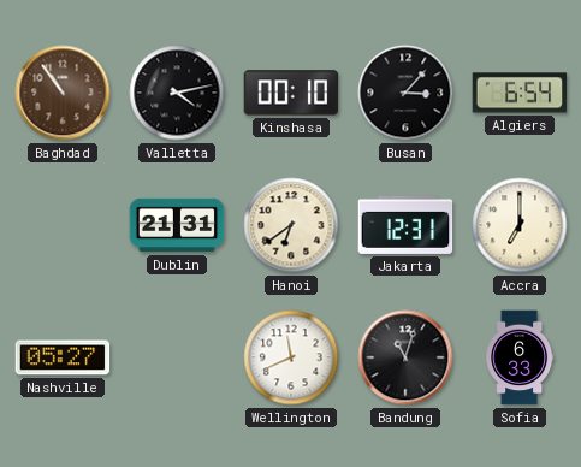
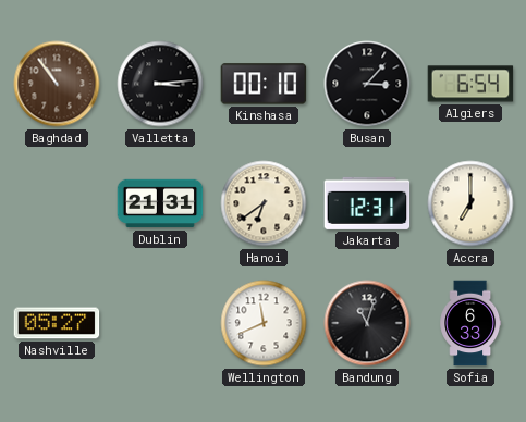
Valletta: 4:13 -> 3:14 (160, 84)
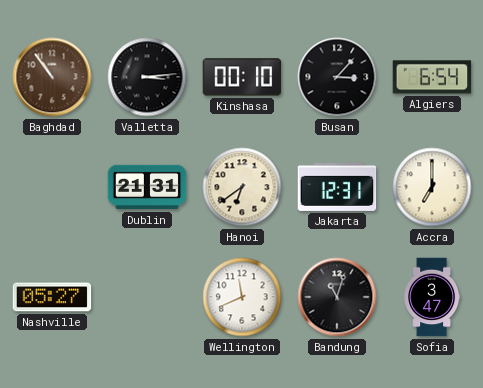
Sofia: 6:33 -> 3:47 (432, 297)
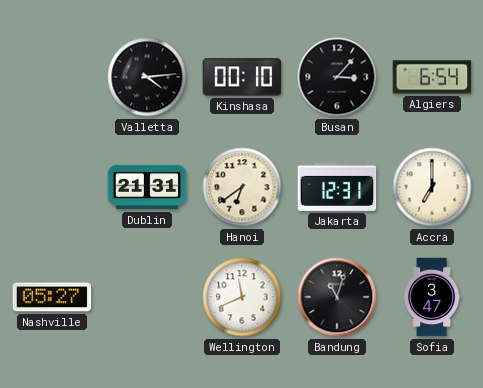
Baghdad: 10:54 -> none (52, 77)
Valletta: 3:14 -> 4:14 (147, 77)
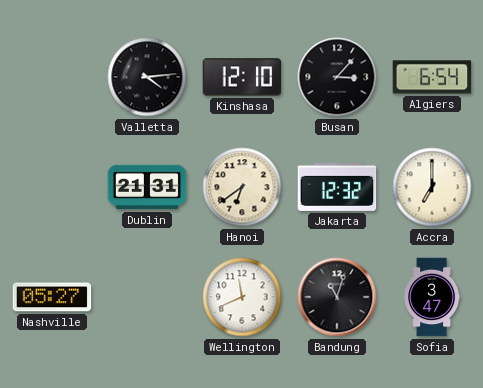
Kinshasa: 00:10 -> 12:10 (242, 77)
Jakarta: 12:31 -> 12:32 (337, 187)
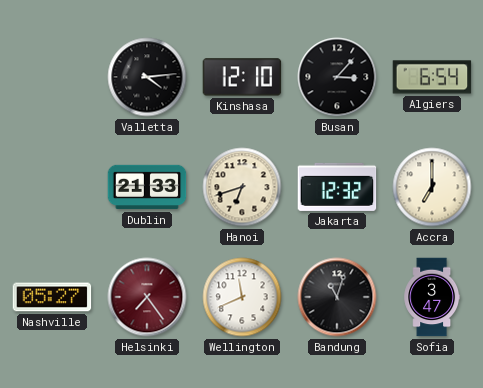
Dublin: 21:31 -> 21:33 (147, 187)
Hanoi: 6:39 -> 6:42 (242, 187)
Helsinki: none -> 7:24 (147, 297)
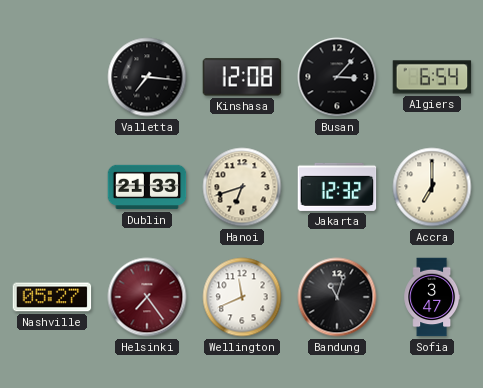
Valletta: 4:14 -> 7:16 (147, 77)
Kinshasa: 12:10 -> 12:08 (242, 77)
